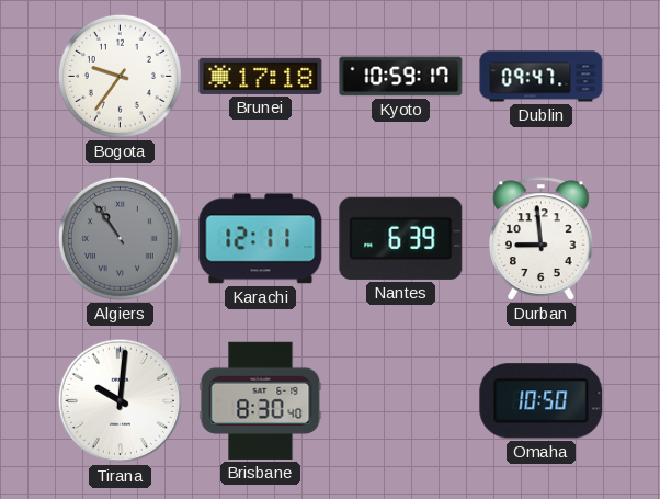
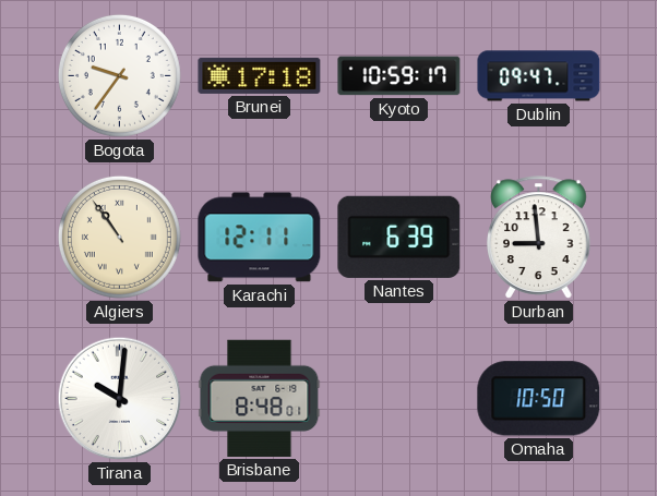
Algiers dial: grey -> cream (119, 237)
Brisbane: 8:30 -> 8:48 (260, 398)
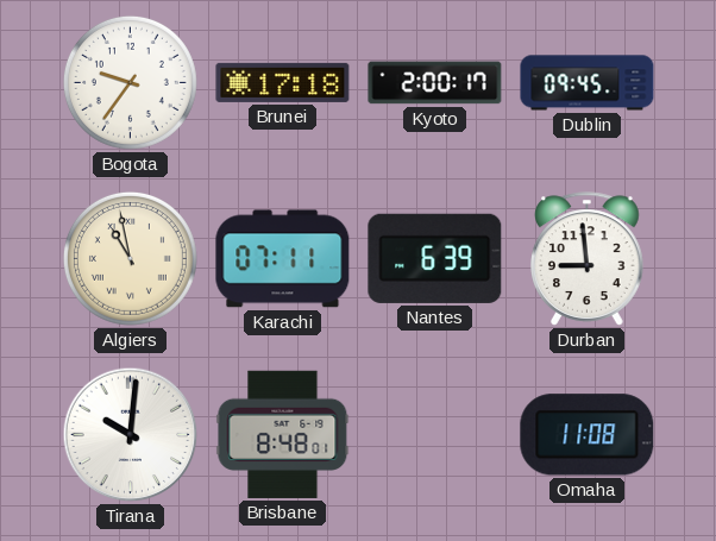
Kyoto: 10:59 -> 2:00 (435, 83)
Dublin: 09:47 -> 09:45 (588, 83)
Algiers: 10:54 -> 10:58 (130, 258)
Karachi: 12:11 -> 07:11 (283, 259)
Omaha: 10:50 -> 11:08 (588, 435)
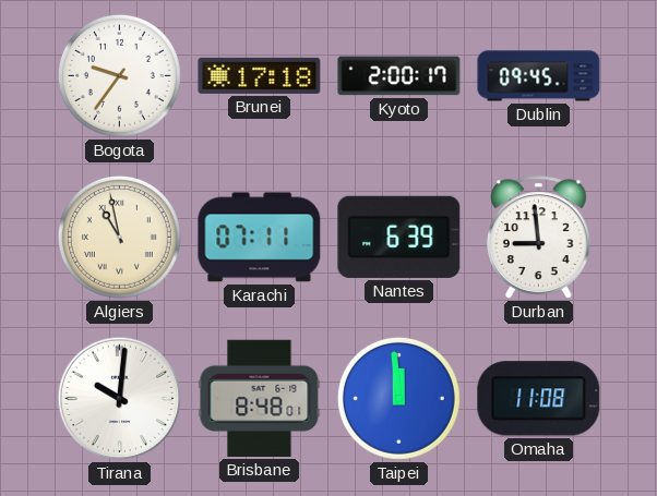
Taipei: none -> 11:59 (398, 398)
